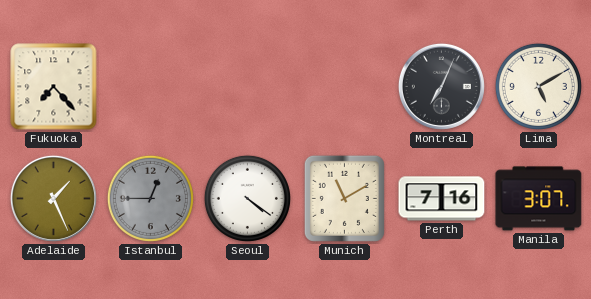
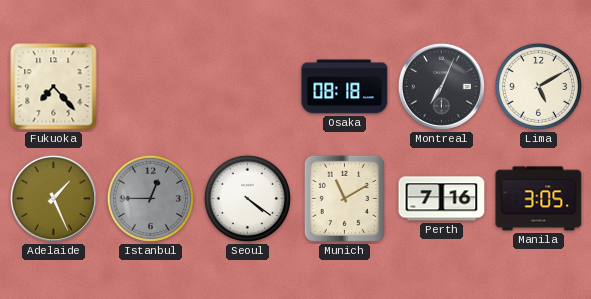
Osaka: none -> 08:18 (345, 87)
Manila: 3:07 -> 3:05 (539, 199)
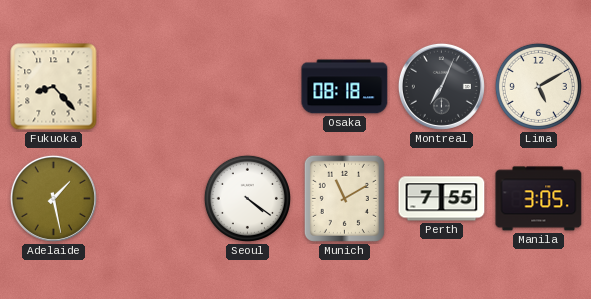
Fukuoka: 7:23 -> 8:23 (54, 87)
Adelaide: 1:26 -> 1:28 (53, 198)
Istanbul: 12:45 -> none (150, 198)
Perth: 7:16 -> 7:55 (442, 199)
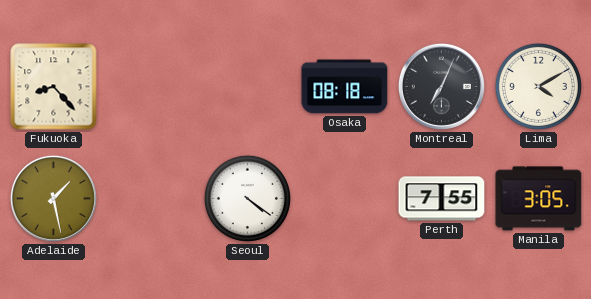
Lima: 5:10 -> 4:10 (538, 86)
Munich: 11:10 -> none (344, 198)
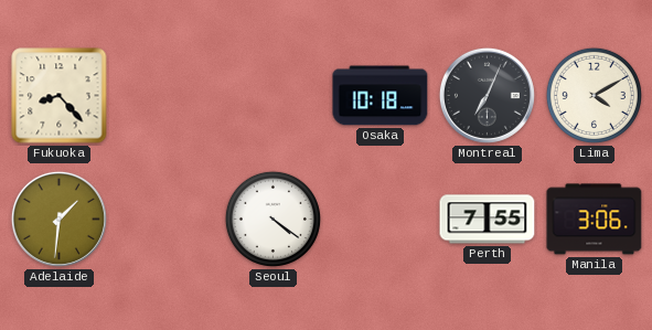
Osaka: 08:18 -> 10:18 (381, 96)
Adelaide: 1:28 -> 1:31 (58, 219)
Manila: 3:05 -> 3:06 (595, 220)
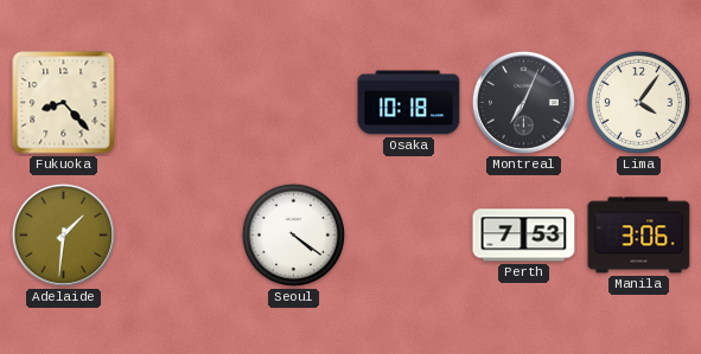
Lima: 4:10 -> 4:06 (638, 102)
Perth: 7:55 -> 7:53 (524, 236)
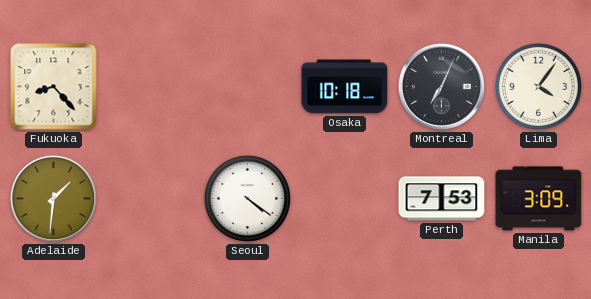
Manila: 3:06 -> 3:09 (539, 199)
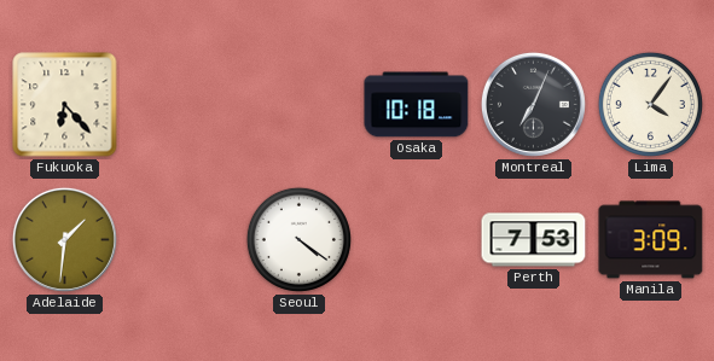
Fukuoka: 8:23 -> 6:23 (65, 105)
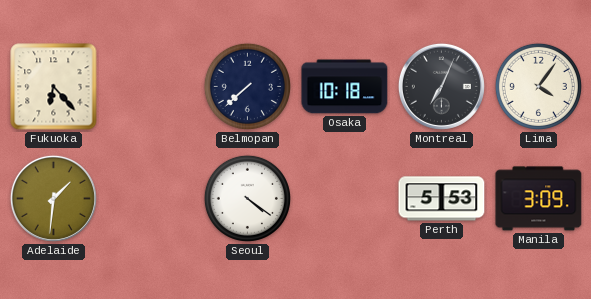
Belmopan: none -> 7:38 (247, 86)
Perth: 7:53 -> 5:53 (442, 199)
